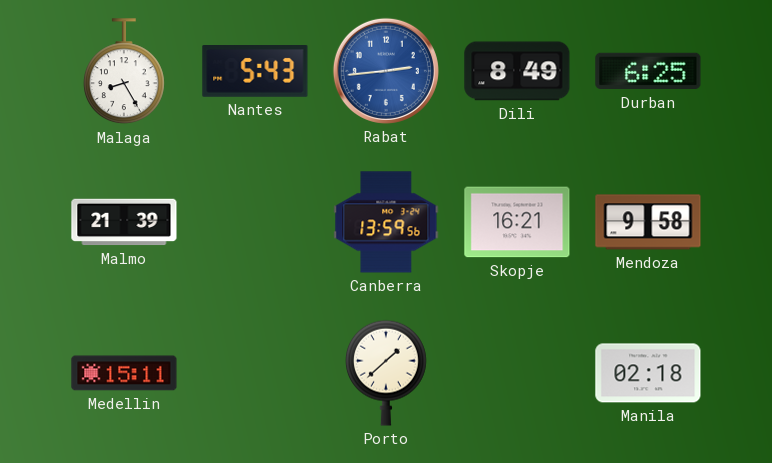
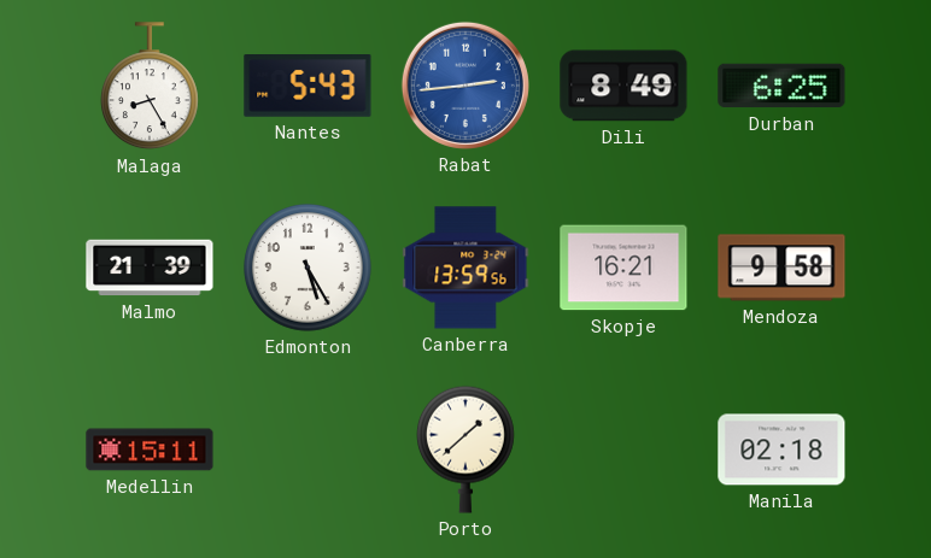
Edmonton: none -> 5:25 (309, 269)
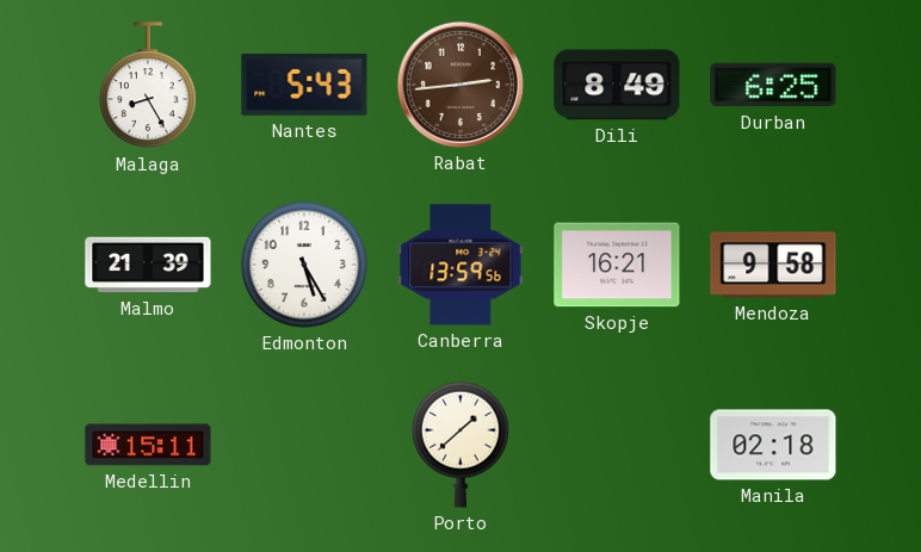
Rabat dial: blue -> brown (460, 85)
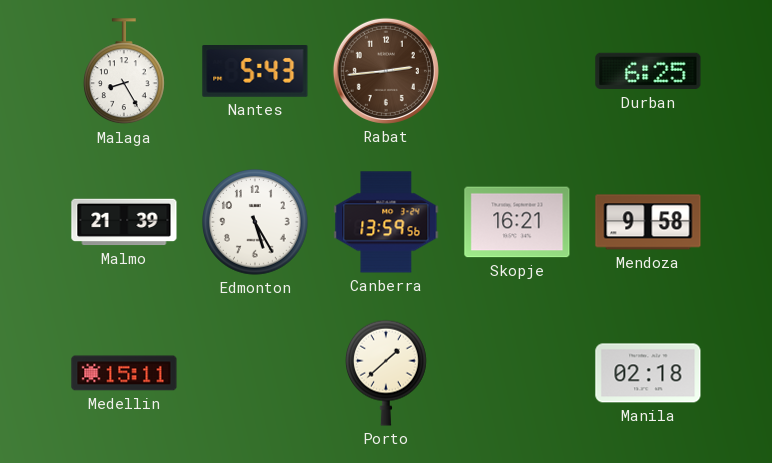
Dili: 8:49 -> none (617, 85)
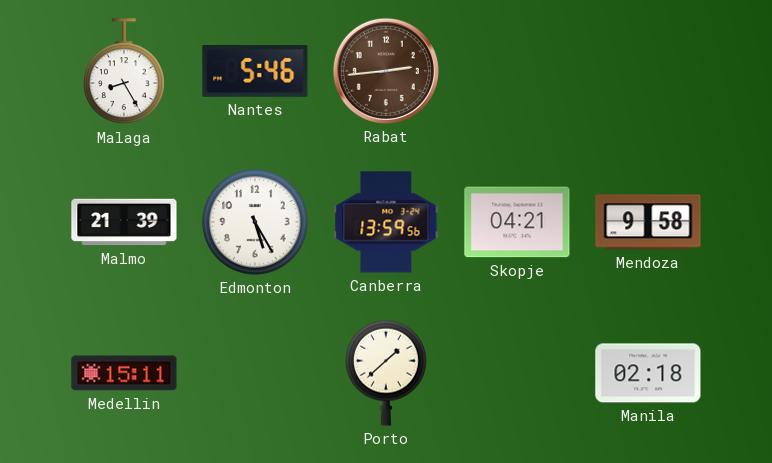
Nantes: 5:43 -> 5:46 (255, 72)
Durban: 6:25 -> none (648, 71)
Skopje: 16:21 -> 04:21 (517, 222)
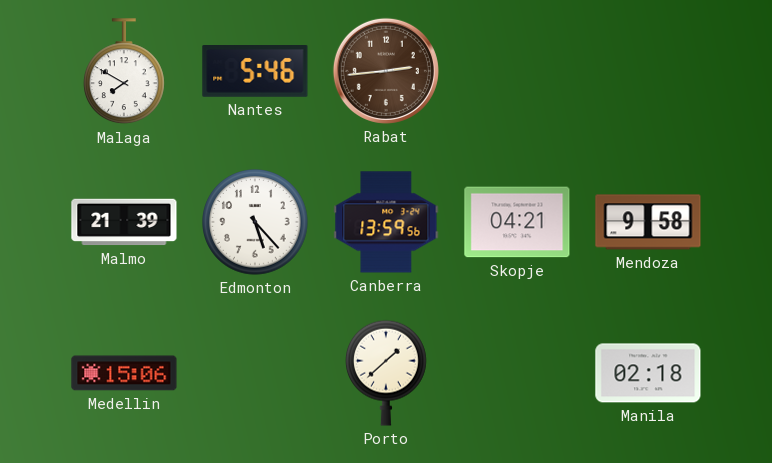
Malaga: 8:25 -> 7:50 (125, 72)
Edmonton: 5:25 -> 5:23 (256, 223)
Medellin: 15:11 -> 15:06 (124, 373)
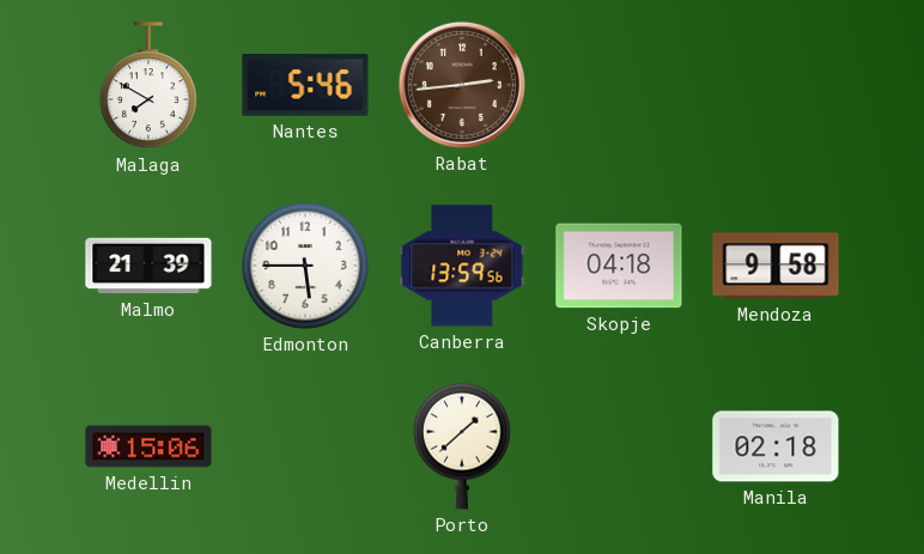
Edmonton: 5:23 -> 5:45 (306, 267)
Skopje: 04:21 -> 04:18 (619, 266)
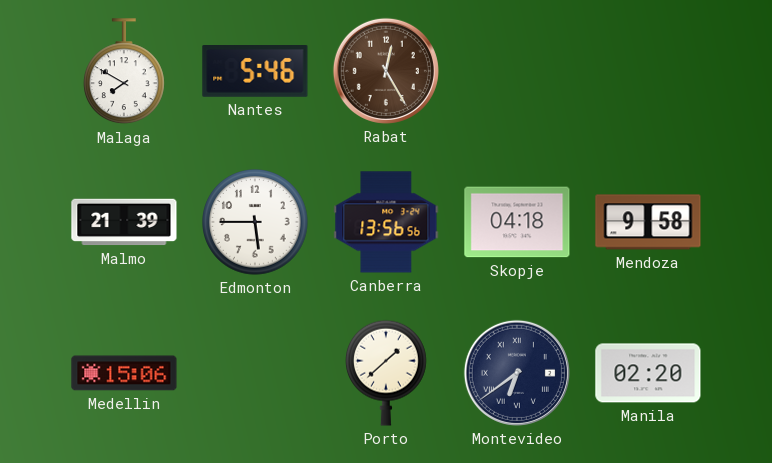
Rabat: 2:44 -> 12:25 (386, 71)
Canberra: 13:59 -> 13:56 (386, 222)
Montevideo: none -> 6:39 (517, 373)
Manila: 02:18 -> 02:20 (648, 373)
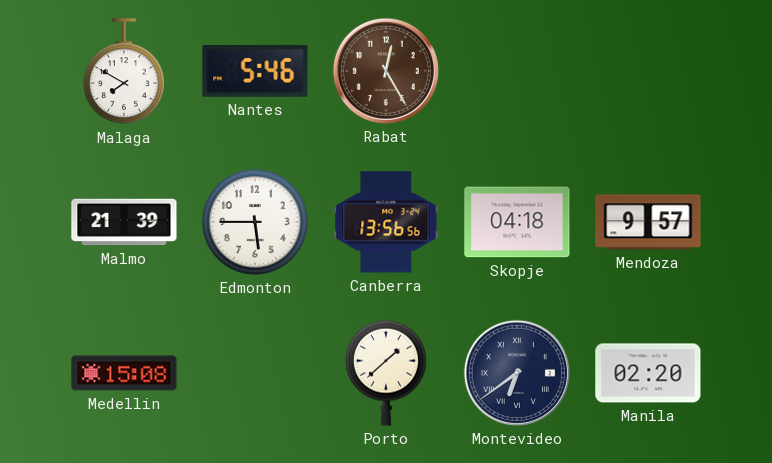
Mendoza: 9:58 -> 9:57 (648, 222)
Medellin: 15:06 -> 15:08 (124, 373)
